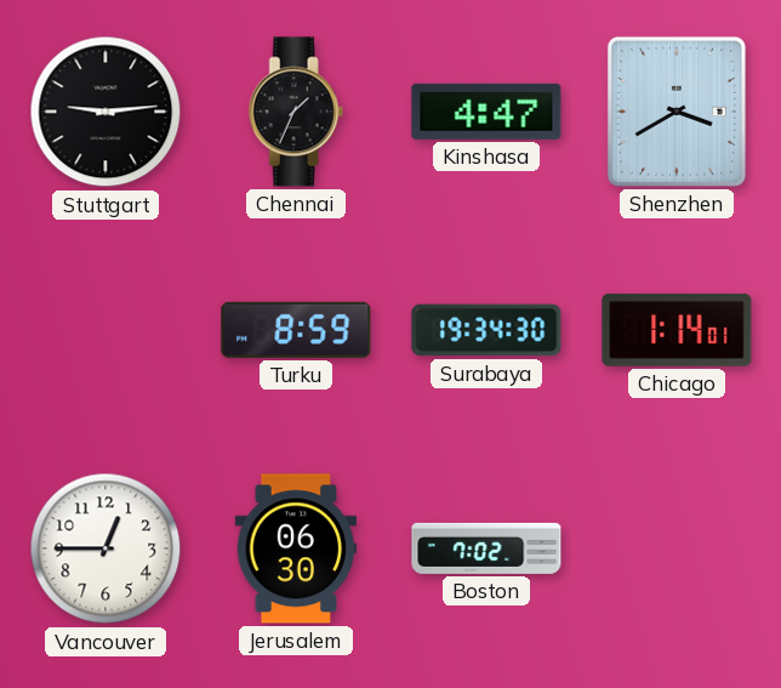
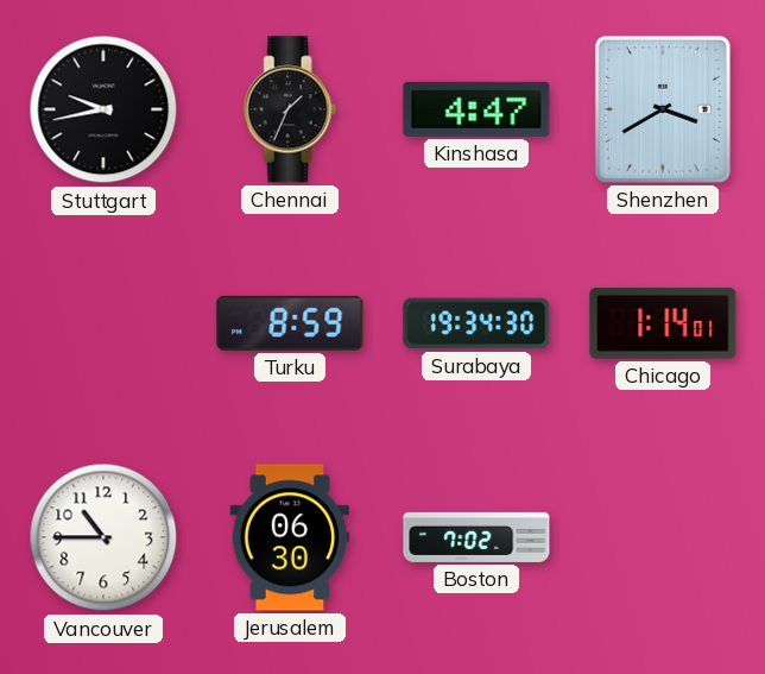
Stuttgart: 9:14 -> 9:43 (103, 109)
Vancouver: 12:45 -> 10:45 (103, 537)
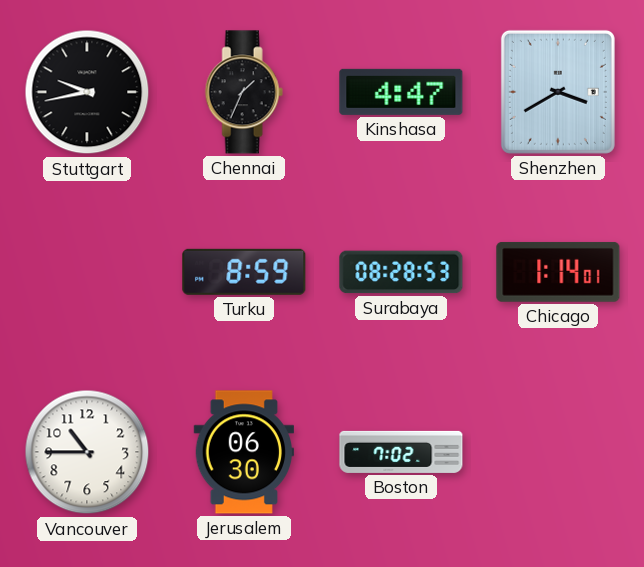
Surabaya: 19:34 -> 08:28 (401, 272)
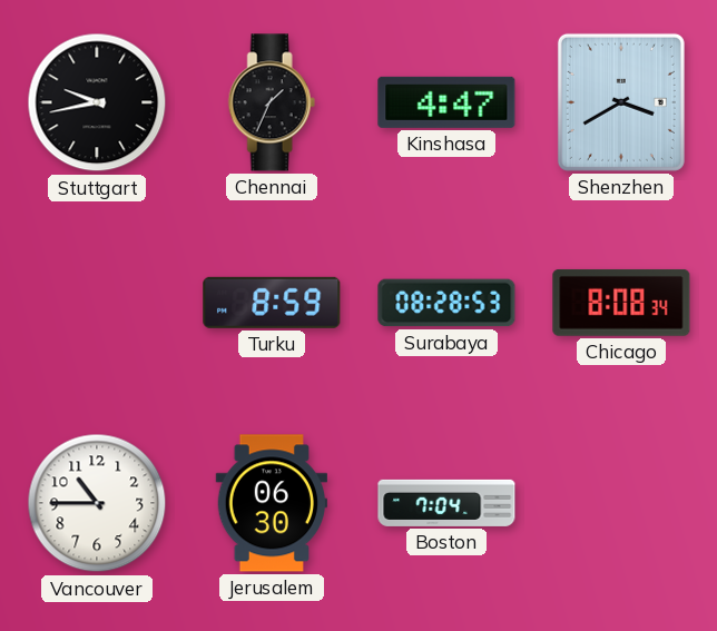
Chicago: 1:14 -> 8:08 (621, 303)
Boston: 7:02 -> 7:04 (446, 503)
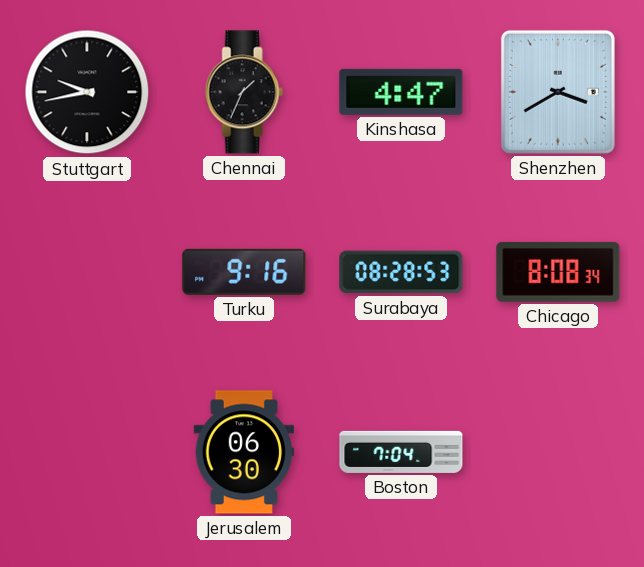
Turku: 8:59 -> 9:16 (244, 272)
Vancouver: 10:45 -> none (97, 503)
